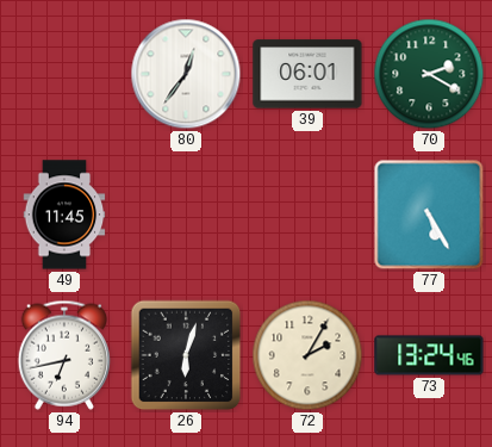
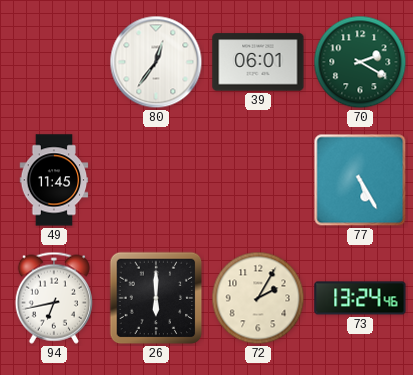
26: 6:03 -> 6:00 (156, 298)
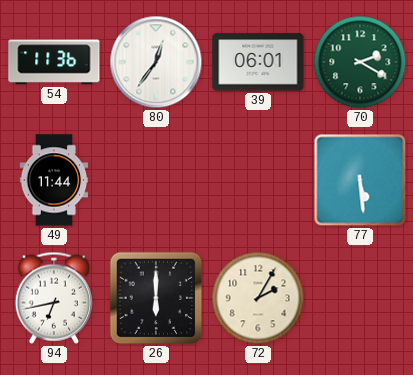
54: none -> 11:36 (54, 62)
49: 11:45 -> 11:44 (54, 180)
77: 5:25 -> 5:29 (360, 180)
73: 13:24 -> none (360, 298)
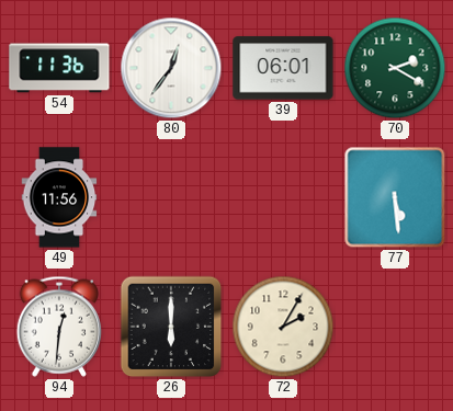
49: 11:44 -> 11:56 (59, 197)
94: 6:43 -> 12:31 (59, 327)
